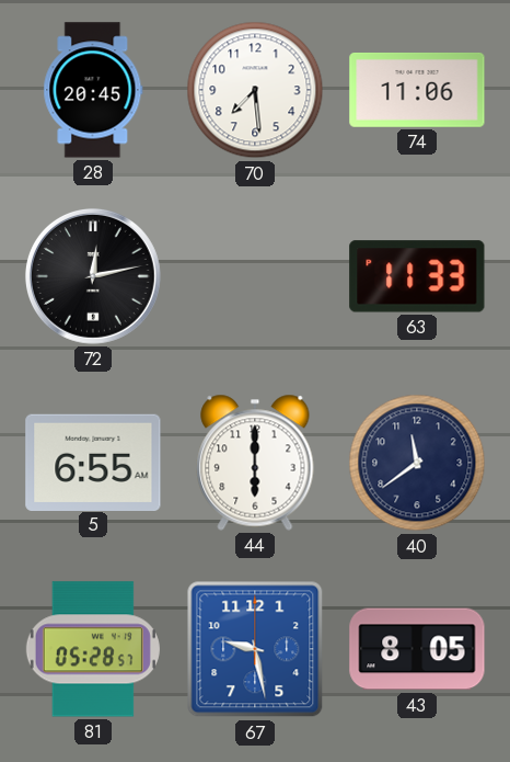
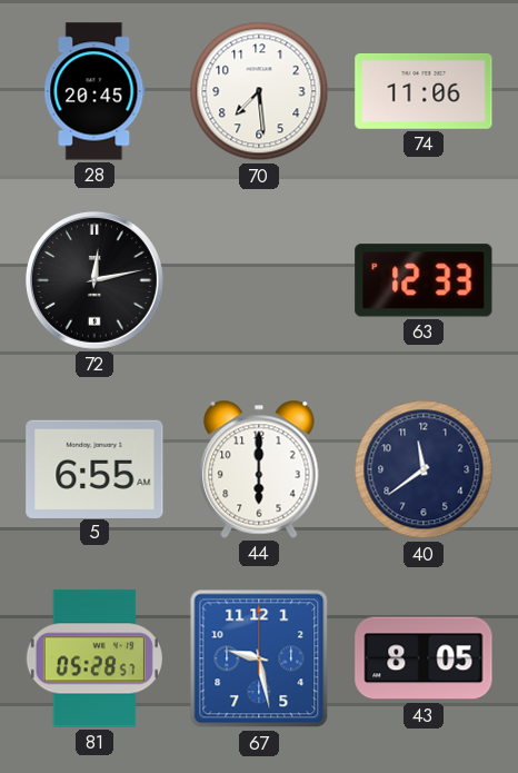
63: 11:33 -> 12:33 (424, 280)
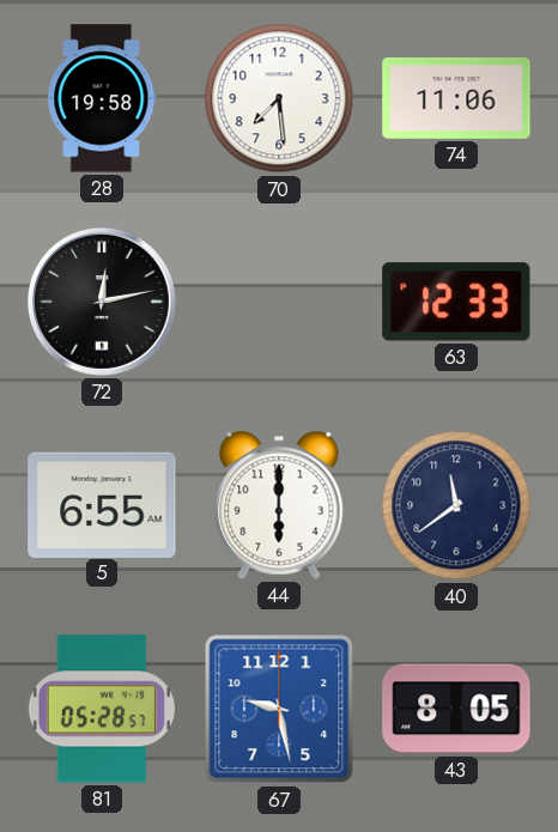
28: 20:45 -> 19:58 (102, 98)
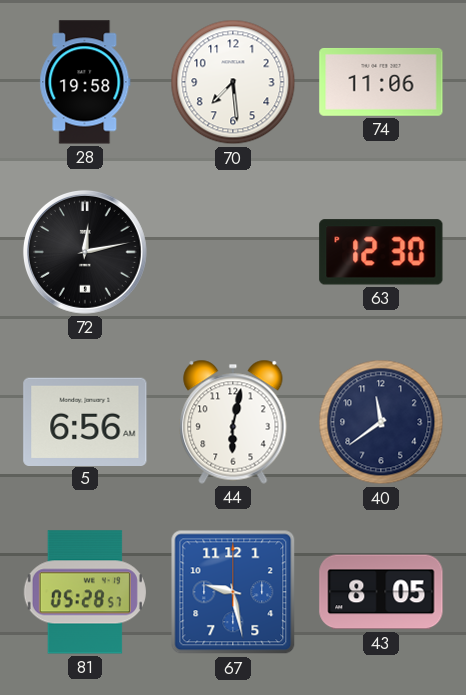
63: 12:33 -> 12:30 (381, 252)
5: 6:55 -> 6:56 (85, 421)
44: 6:00 -> 6:02 (233, 422)
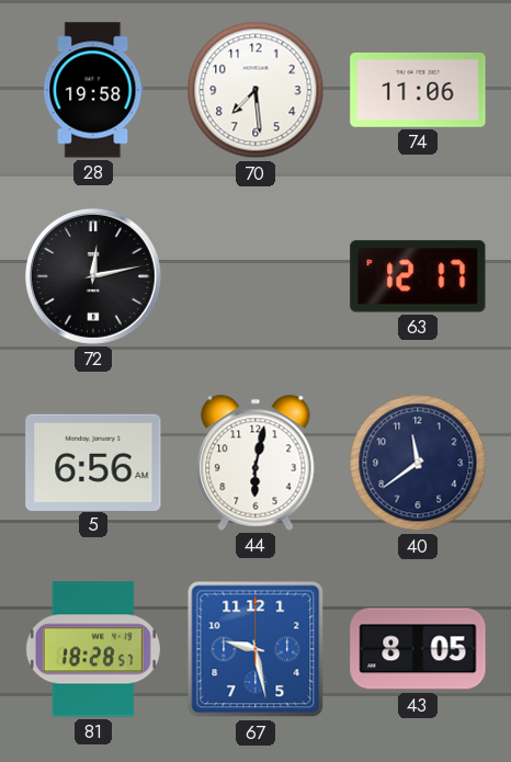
63: 12:30 -> 12:17 (418, 276)
81: 05:28 -> 18:28 (93, 649)
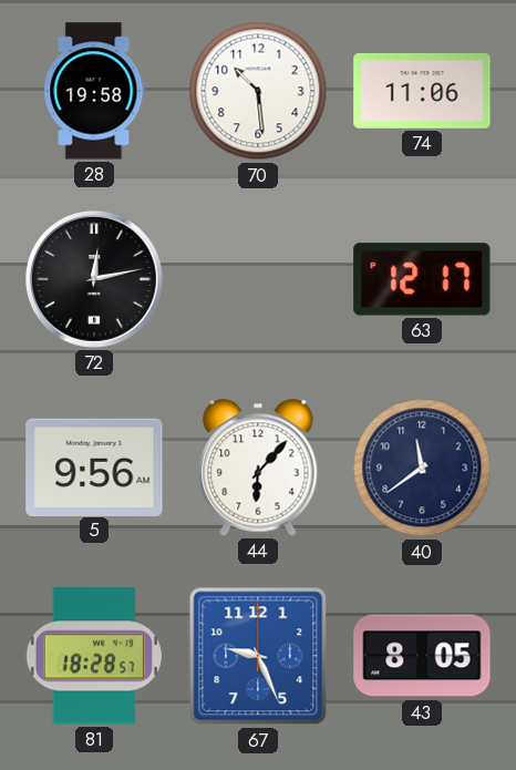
70: 7:29 -> 10:29 (258, 91)
5: 6:56 -> 9:56 (94, 466)
44: 6:02 -> 6:07 (258, 468)
67: 9:28 -> 9:26 (258, 656)
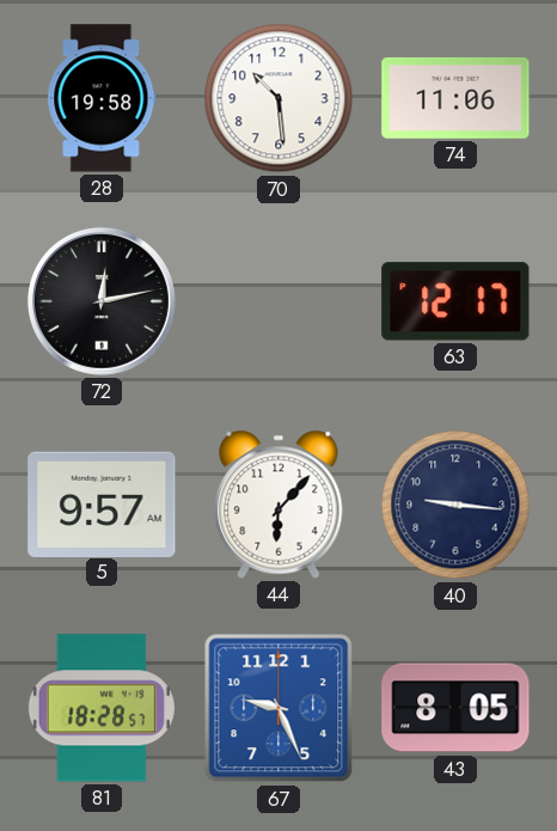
5: 9:56 -> 9:57 (102, 503)
40: 11:39 -> 9:16 (455, 505)
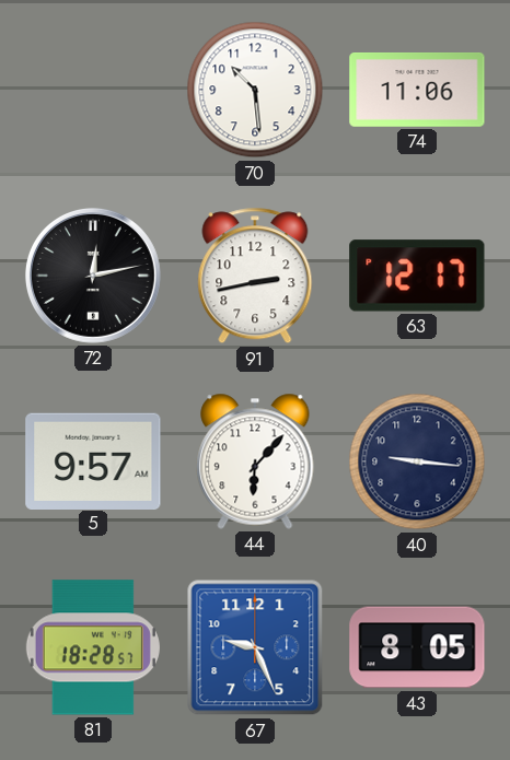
28: 19:58 -> none (102, 98)
91: none -> 2:43 (255, 276)
